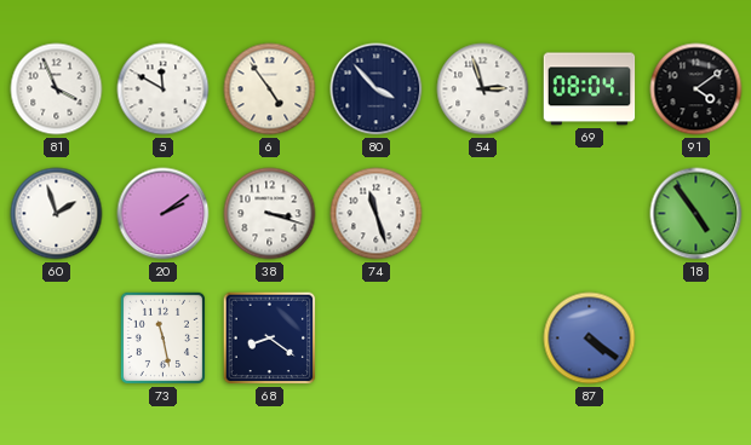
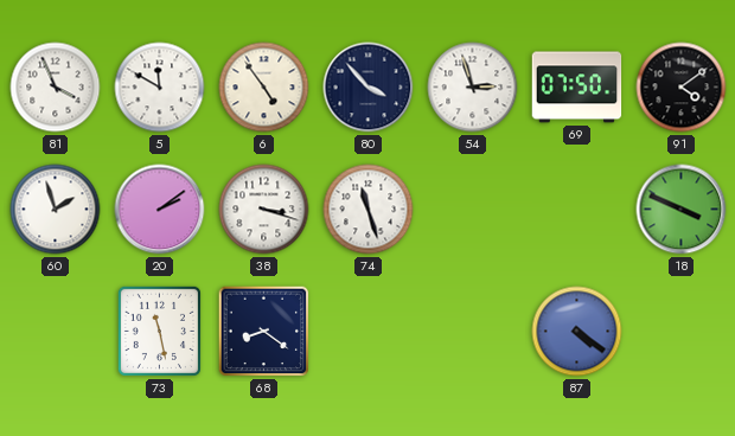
69: 08:04 -> 07:50 (577, 88)
18: 4:54 -> 3:49 (682, 210)
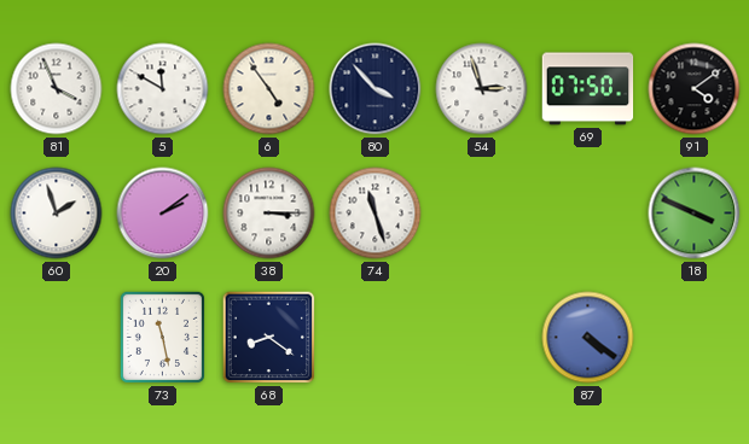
38: 3:18 -> 3:15 (269, 214)
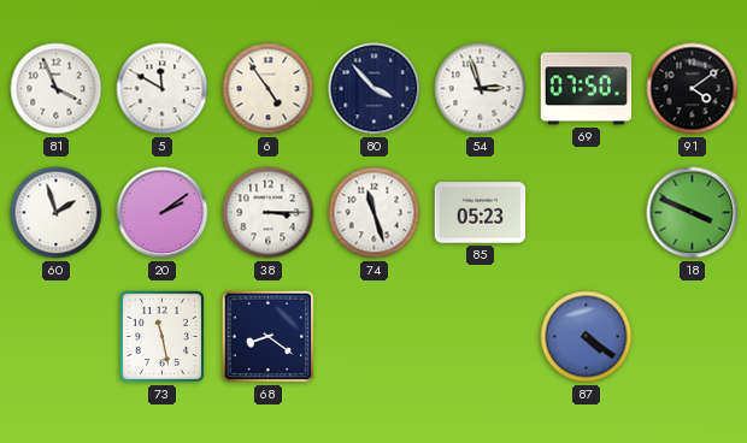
85: none -> 05:23 (481, 213)
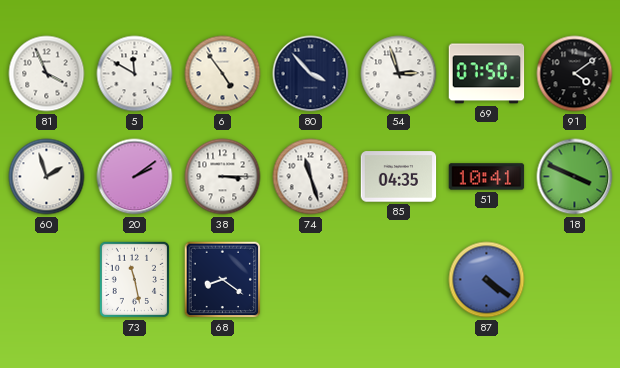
85: 05:23 -> 04:35 (399, 177)
51: none -> 10:41 (487, 177)
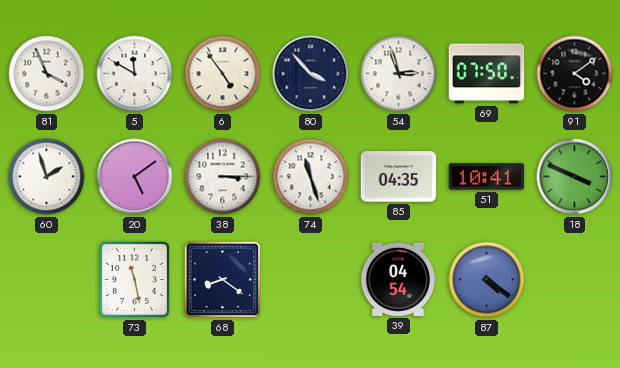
20: 2:09 -> 5:09 (135, 177)
39: none -> 04:54 (399, 279)
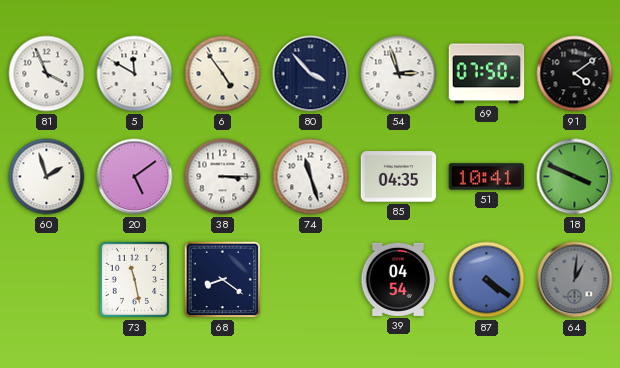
64: none -> 1:01 (575, 280)
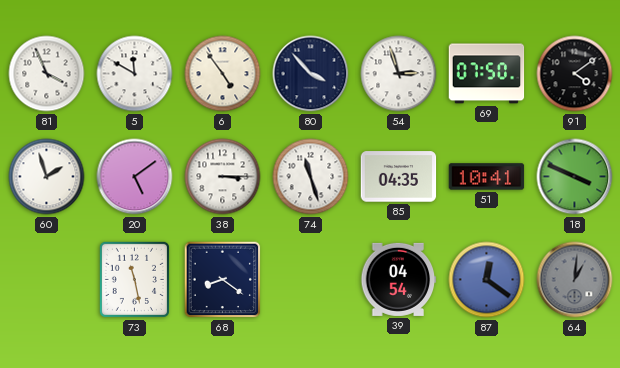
87: 4:21 -> 12:21 (487, 280)
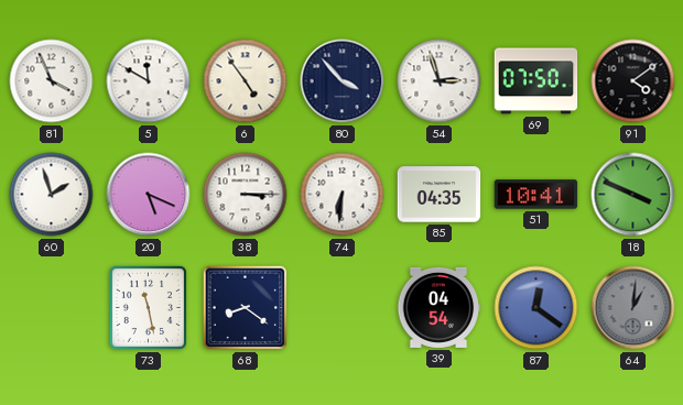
20: 5:09 -> 5:19 (149, 195)
74: 11:27 -> 6:31 (343, 195)
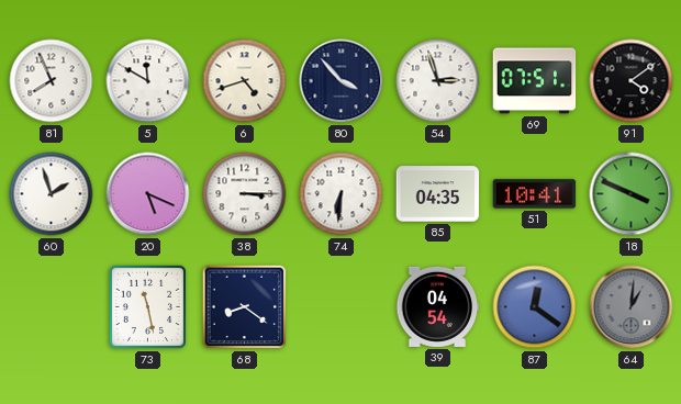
81: 3:56 -> 7:56 (52, 81)
6: 4:54 -> 4:42 (245, 81)
69: 07:50 -> 07:51 (535, 81)
